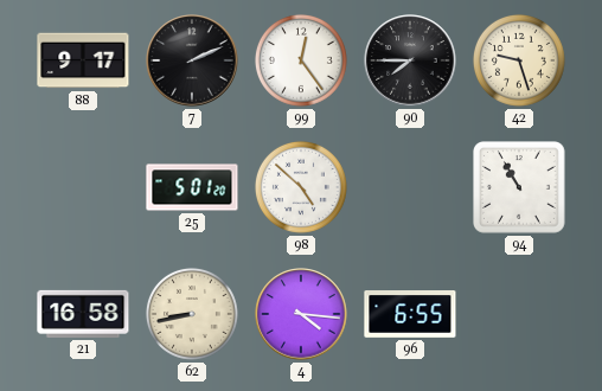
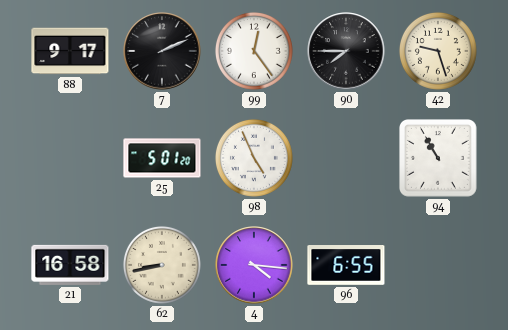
98: 4:52 -> 4:56 (254, 158)
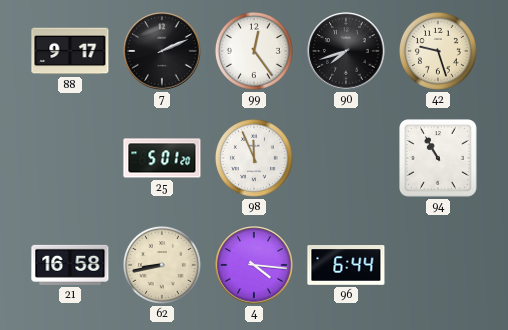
90: 7:45 -> 7:42 (346, 51)
98: 4:56 -> 11:56 (254, 158)
96: 6:55 -> 6:44 (346, 266)
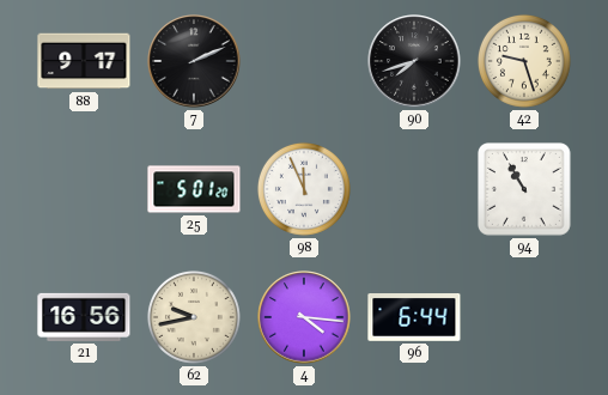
99: 12:24 -> none (254, 51)
21: 16:58 -> 16:56 (84, 317)
62: 8:43 -> 9:43 (194, 317)
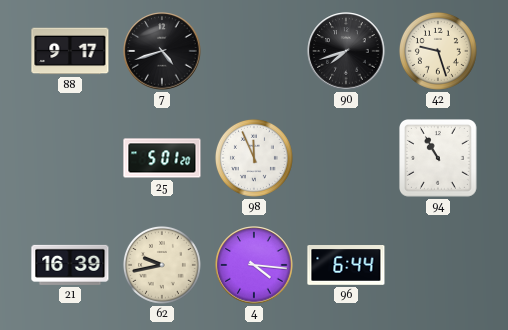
7: 2:11 -> 4:42 (162, 51)
21: 16:56 -> 16:39 (70, 265)
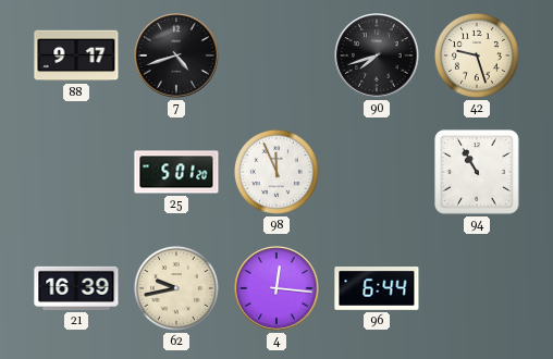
4: 4:16 -> 12:16 (276, 288)
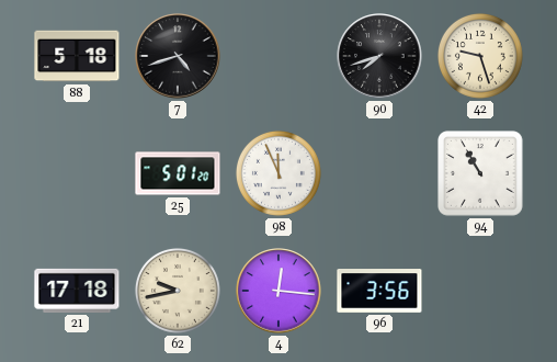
88: 9:17 -> 5:18 (77, 56)
21: 16:39 -> 17:18 (77, 291)
96: 6:44 -> 3:56 (379, 292)
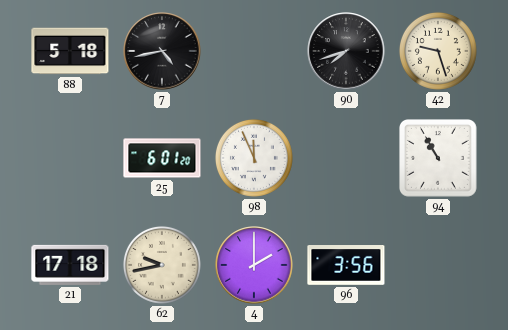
7: 4:42 -> 4:43 (162, 51)
25: 5:01 -> 6:01 (162, 158)
4: 12:16 -> 2:00 (254, 265)
